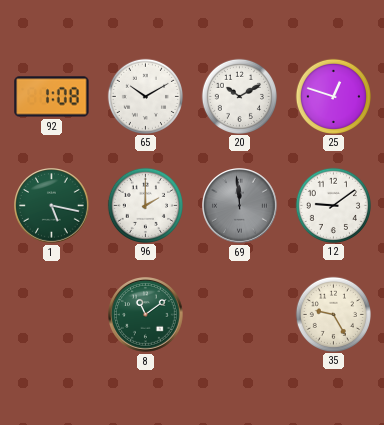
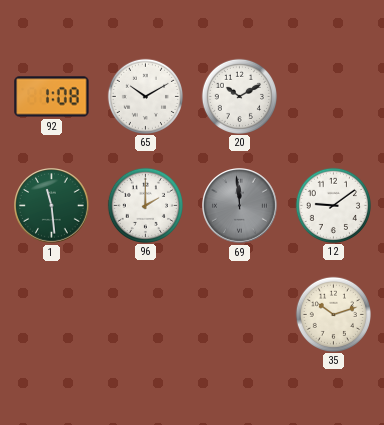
25: 12:48 -> none (333, 96)
1: 5:17 -> 11:29 (52, 206)
8: 11:09 -> none (146, 315)
35: 9:25 -> 10:12 (333, 314)
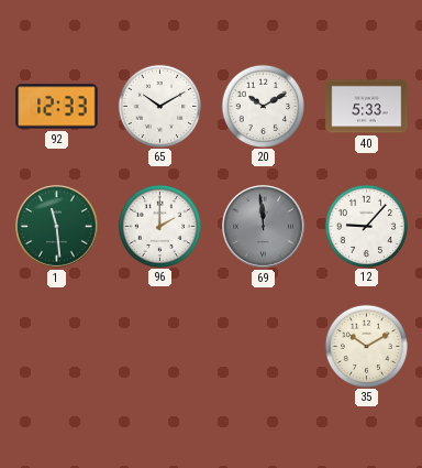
92: 1:08 -> 12:33 (57, 107)
40: none -> 5:33 (367, 107)
12: 9:09 -> 9:07 (366, 226)
35: 10:12 -> 10:10 (366, 346)
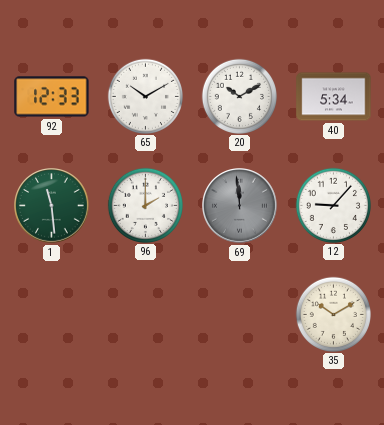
40: 5:33 -> 5:34 (334, 97)
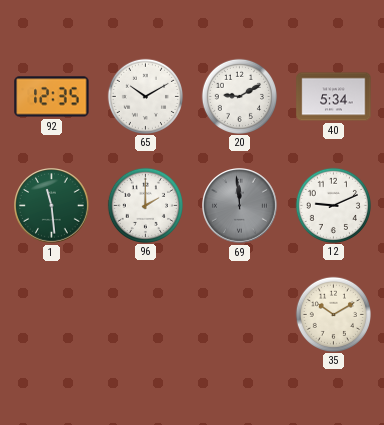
92: 12:33 -> 12:35 (52, 97)
20: 10:10 -> 9:10 (239, 96)
12: 9:07 -> 9:11 (333, 205)
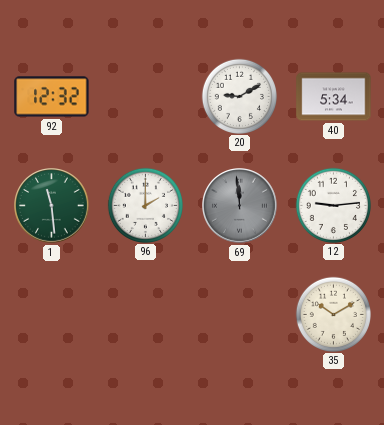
92: 12:35 -> 12:32 (52, 97)
65: 10:10 -> none (145, 96)
12: 9:11 -> 9:14 (333, 205)
